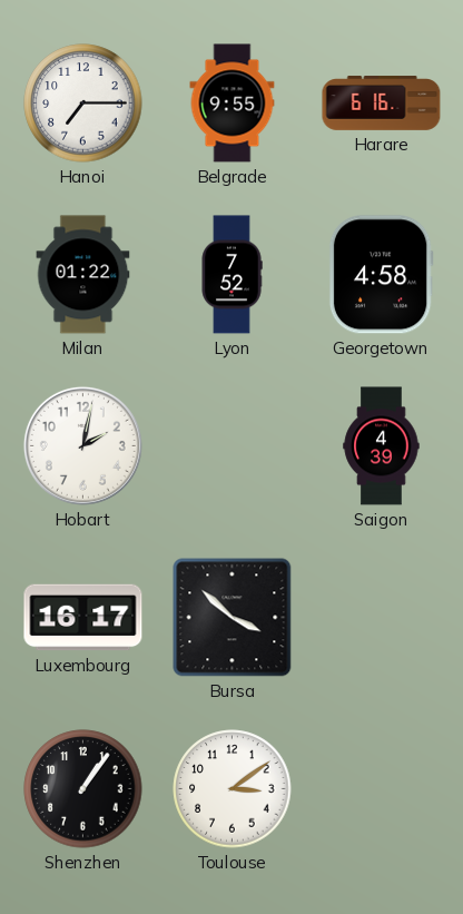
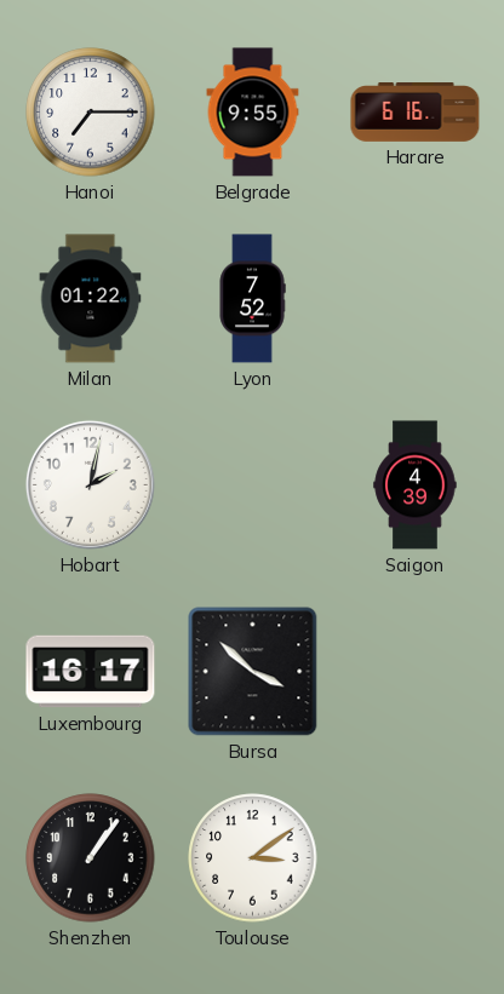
Georgetown: 4:58 -> none (381, 275)
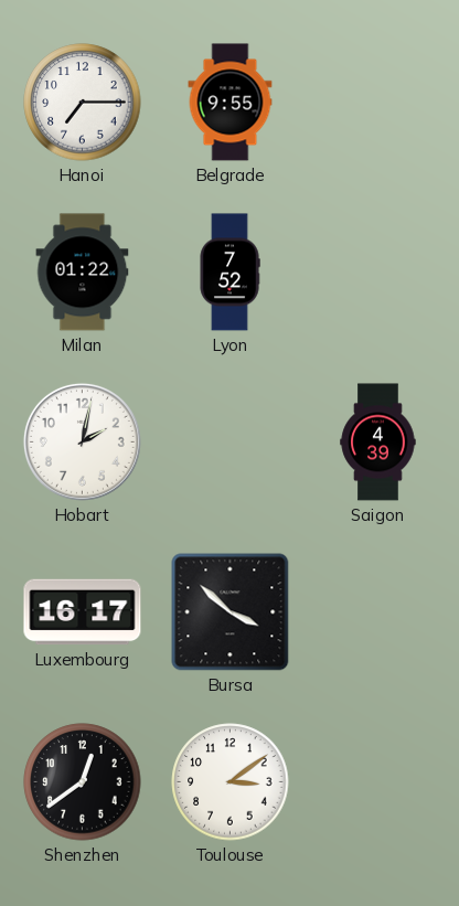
Harare: 6:16 -> none (416, 113)
Shenzhen: 1:06 -> 12:39 (83, 782)
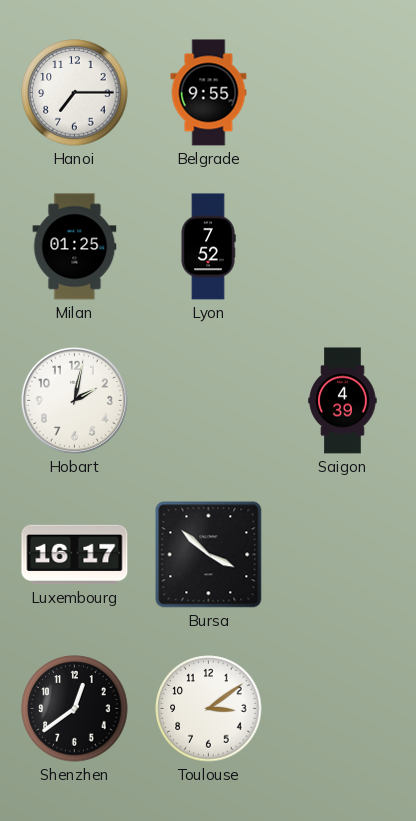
Milan: 01:22 -> 01:25 (75, 247)
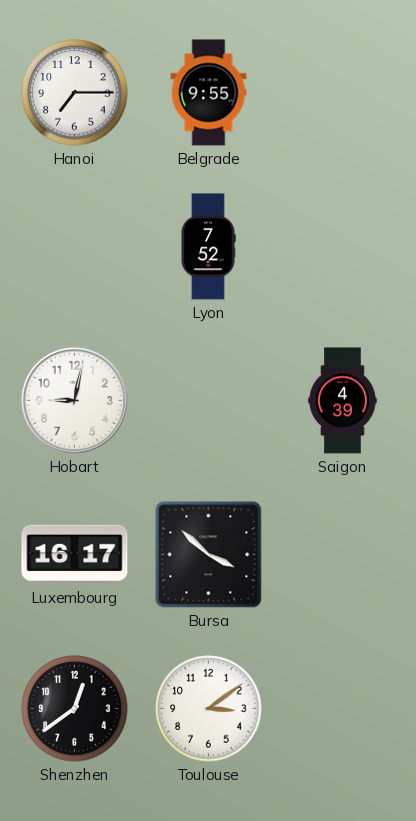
Milan: 01:25 -> none (75, 247)
Hobart: 2:02 -> 9:02 (74, 400)
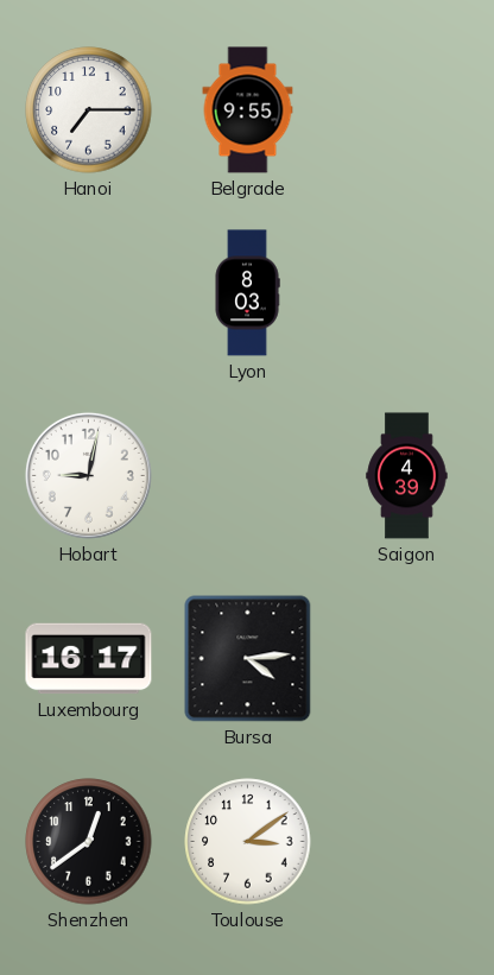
Lyon: 7:52 -> 8:03 (247, 293)
Bursa: 3:52 -> 4:14 (248, 659)
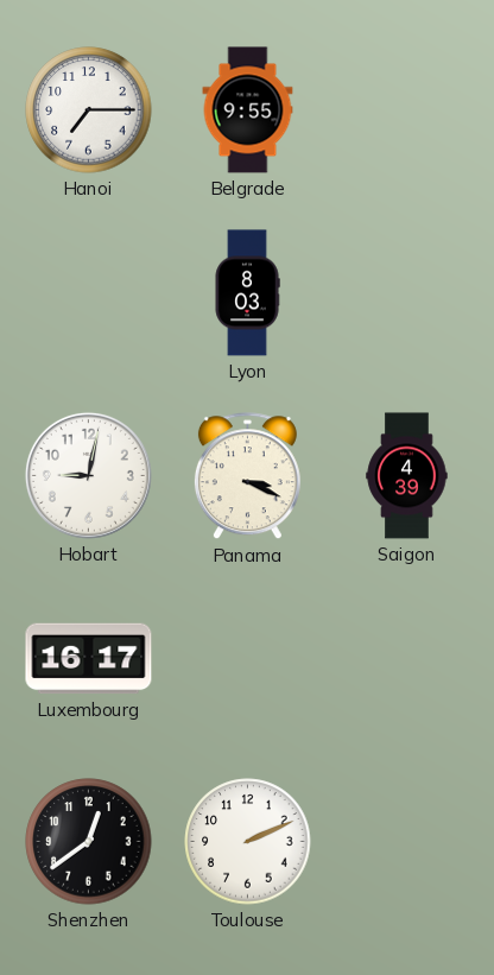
Panama: none -> 3:19 (247, 476)
Bursa: 4:14 -> none (248, 659)
Toulouse: 3:09 -> 2:11 (248, 842)
